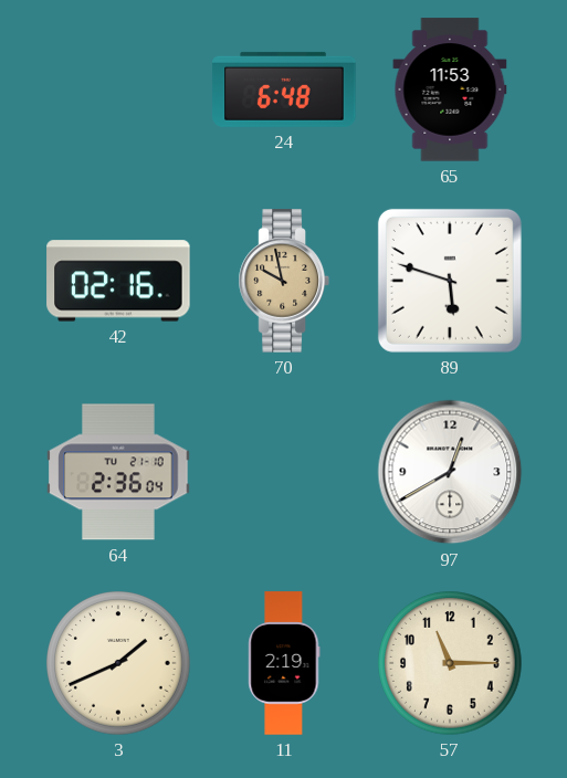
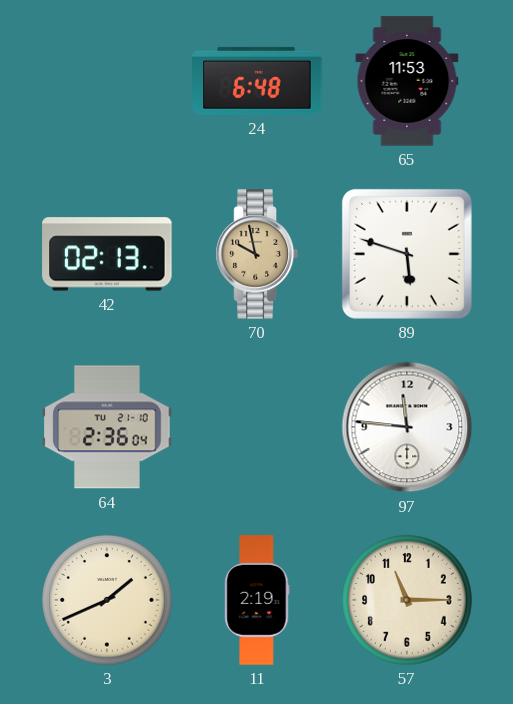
42: 02:16 -> 02:13 (107, 254)
97: 12:40 -> 11:46 (407, 427)
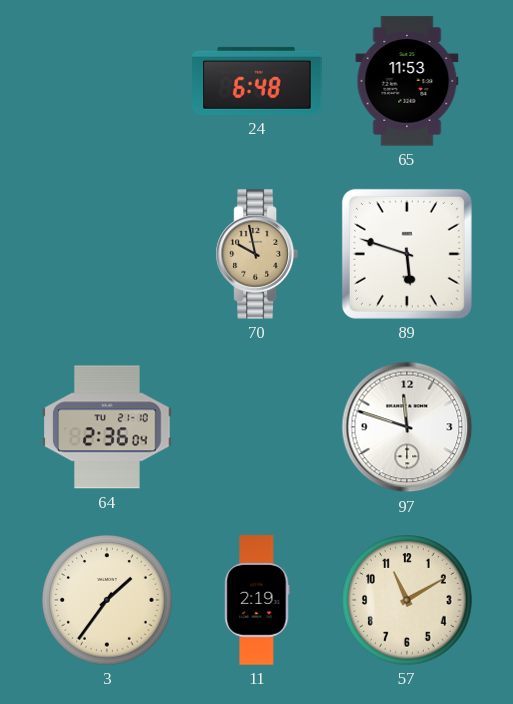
42: 02:13 -> none (107, 254)
97: 11:46 -> 11:48 (407, 427)
3: 1:41 -> 1:36 (107, 600)
57: 11:15 -> 11:10 (407, 600)
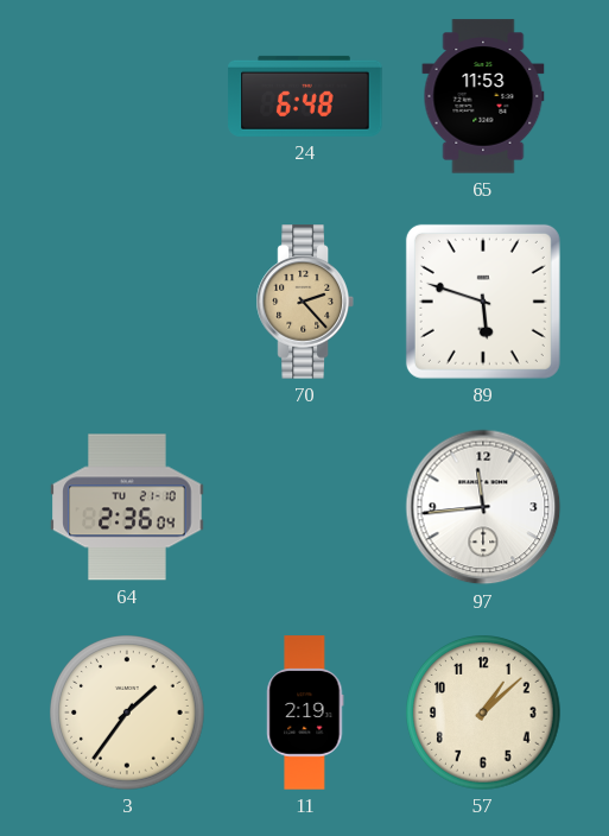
70: 9:58 -> 2:23 (305, 302)
97: 11:48 -> 11:44 (483, 507)
57: 11:10 -> 1:08 (483, 712)
